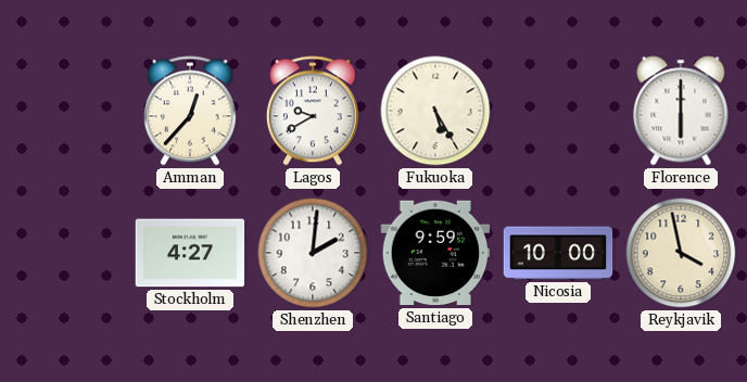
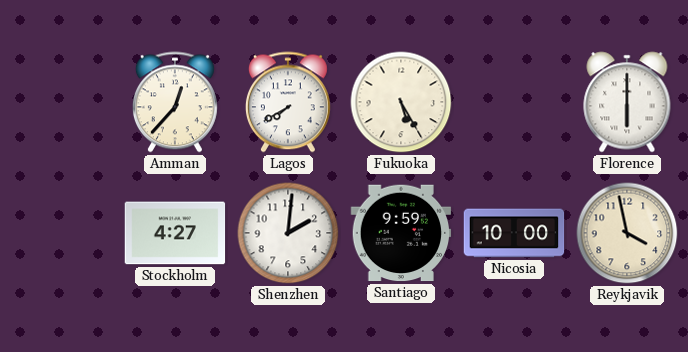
Lagos: 9:40 -> 7:40 (288, 102)
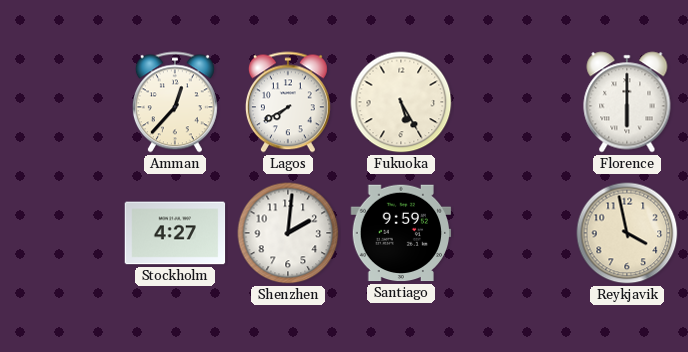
Nicosia: 10:00 -> none (514, 233)
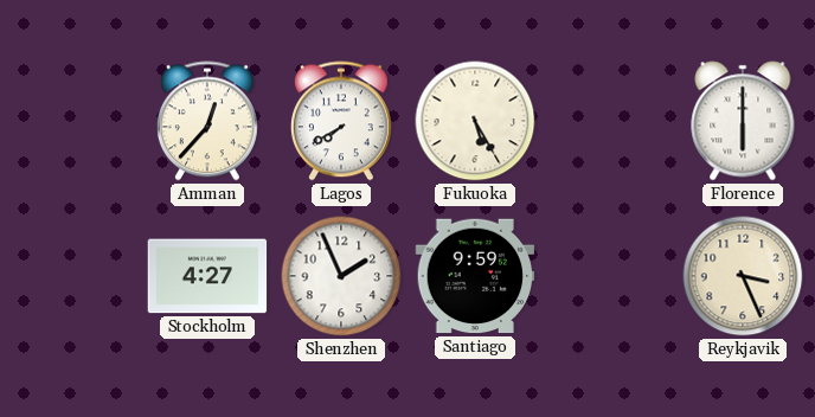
Shenzhen: 2:01 -> 1:56 (341, 276)
Reykjavik: 3:58 -> 3:26 (743, 276)
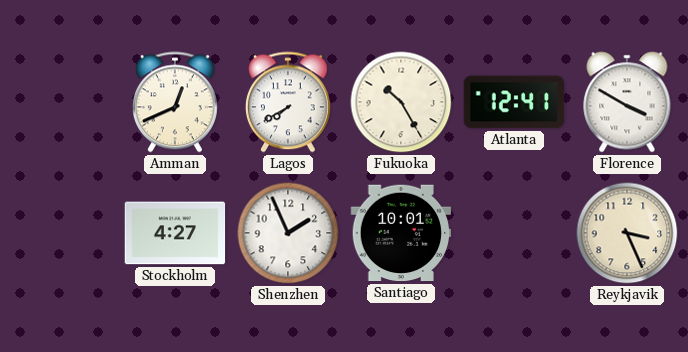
Amman: 12:37 -> 12:41 (175, 102)
Fukuoka: 5:25 -> 10:25 (401, 102)
Atlanta: none -> 12:41 (514, 102)
Florence: 6:00 -> 3:50 (627, 102)
Santiago: 9:59 -> 10:01 (401, 233)
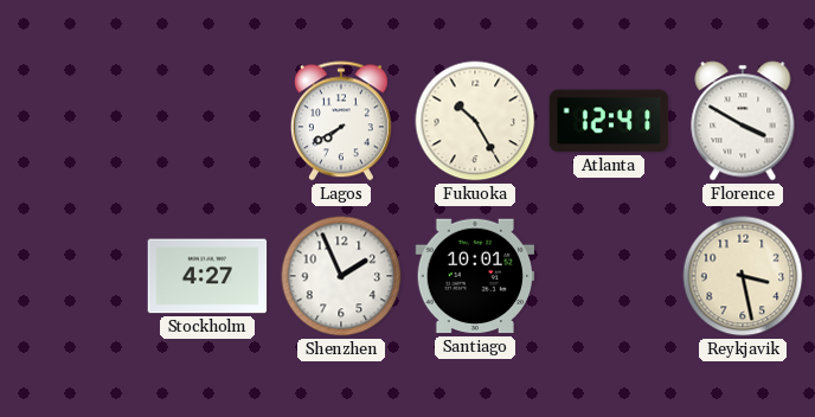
Amman: 12:41 -> none (175, 102)
Reykjavik: 3:26 -> 3:28 (743, 276)
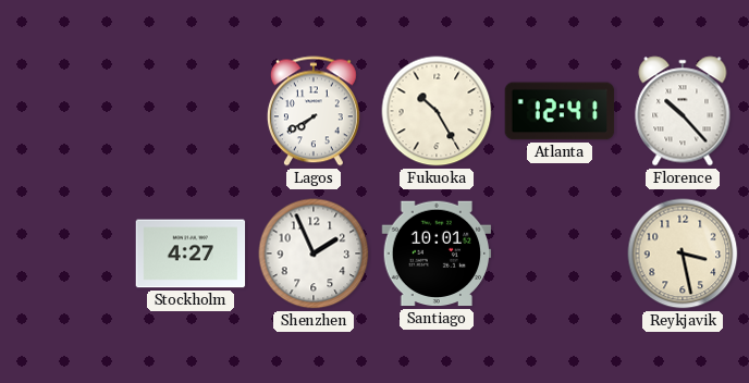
Florence: 3:50 -> 10:23 (683, 111)
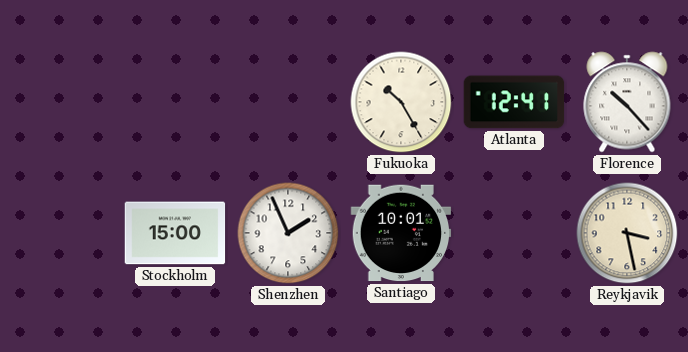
Lagos: 7:40 -> none (314, 111)
Stockholm: 4:27 -> 15:00 (175, 233)
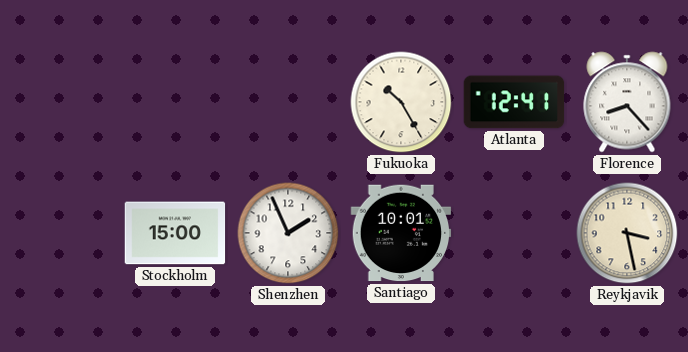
Florence: 10:23 -> 8:23 (627, 102)
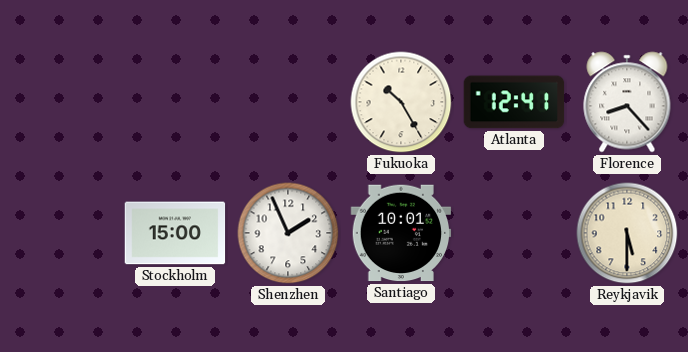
Reykjavik: 3:28 -> 5:30 (627, 233)
